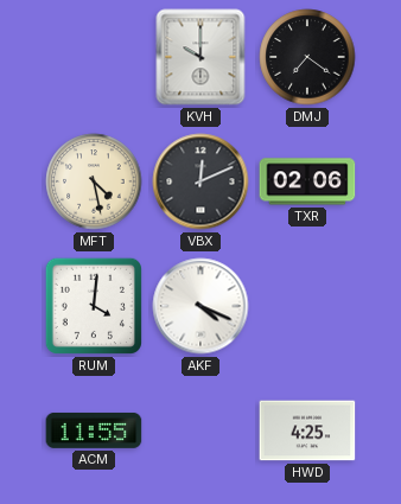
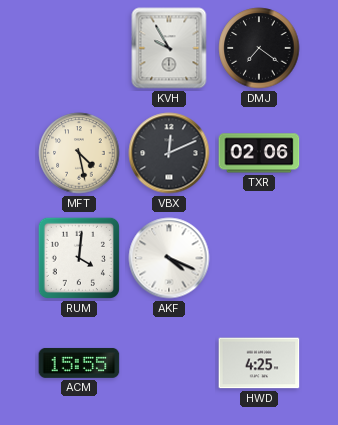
KVH: 10:00 -> 9:55 (169, 48)
ACM: 11:55 -> 15:55 (79, 363)
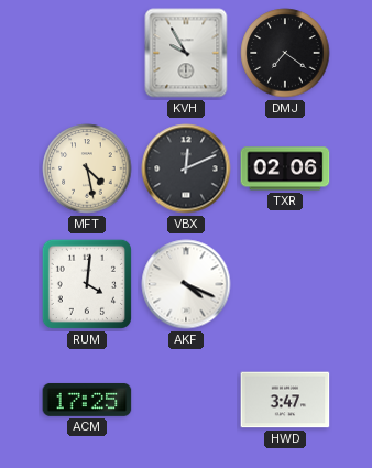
ACM: 15:55 -> 17:25 (87, 400)
HWD: 4:25 -> 3:47 (285, 400)
